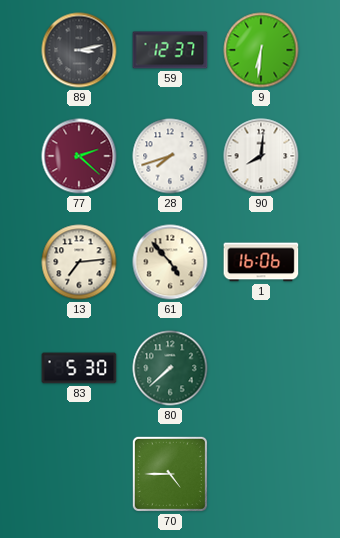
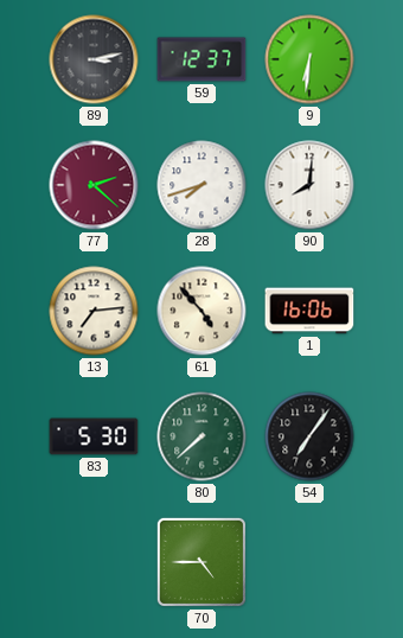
54: none -> 7:06 (309, 436)
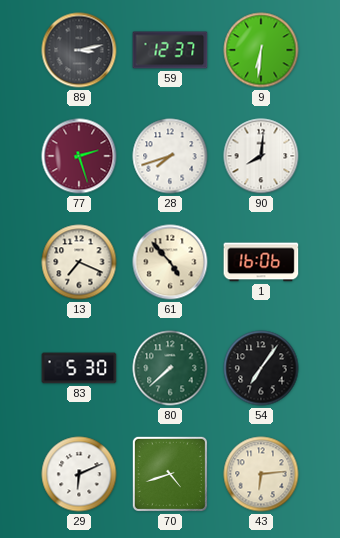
77: 2:22 -> 2:27 (79, 156)
13: 7:14 -> 7:19 (79, 262)
29: none -> 6:11 (79, 474)
70: 4:45 -> 4:42 (170, 474)
43: none -> 6:14 (261, 474)
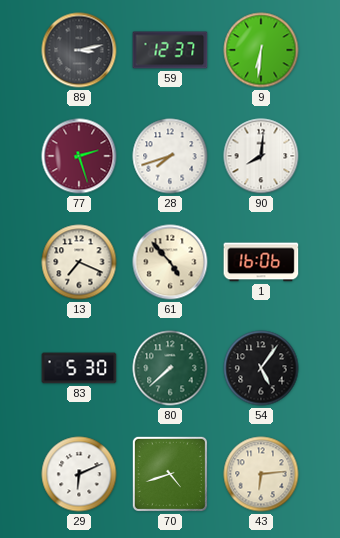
54: 7:06 -> 5:06 (261, 368)
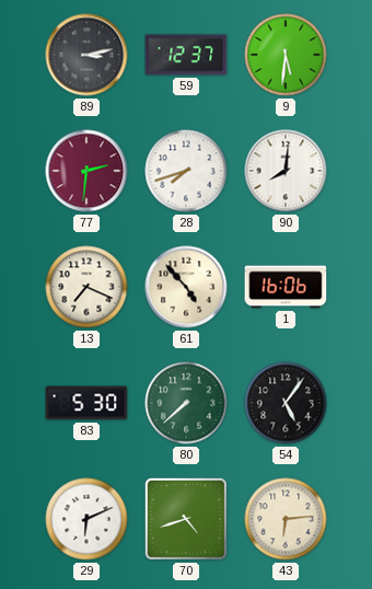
9: 6:31 -> 5:31 (286, 55)
77: 2:27 -> 2:31 (86, 171)
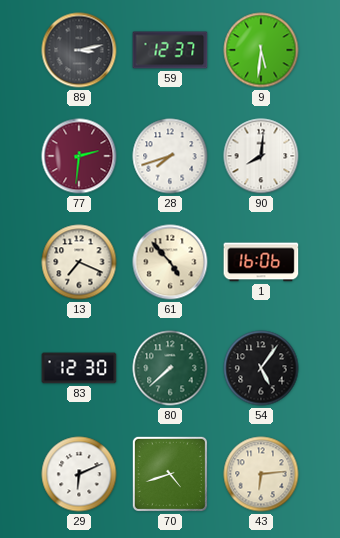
83: 5:30 -> 12:30 (79, 368)
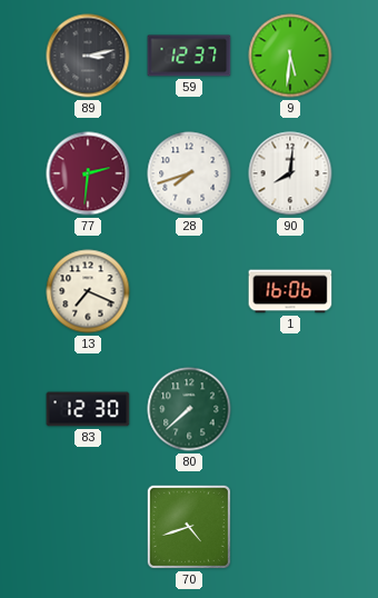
61: 4:53 -> none (170, 262)
54: 5:06 -> none (261, 368)
29: 6:11 -> none (79, 474)
43: 6:14 -> none (261, 474)
